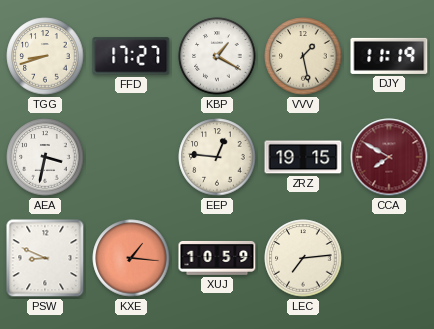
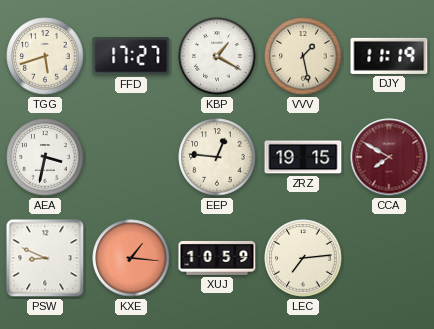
TGG: 8:42 -> 5:42 (45, 56)
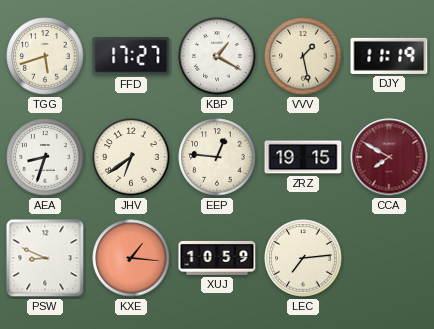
AEA: 3:32 -> 8:33 (45, 157)
JHV: none -> 6:39 (131, 157)
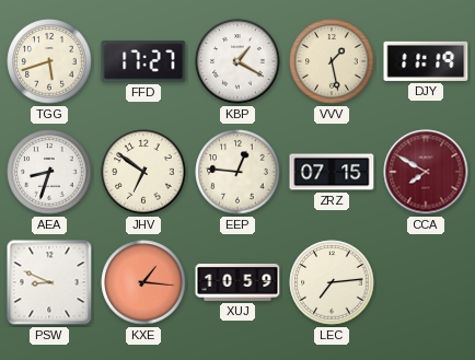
JHV: 6:39 -> 6:51 (143, 172)
ZRZ: 19:15 -> 07:15 (332, 172)
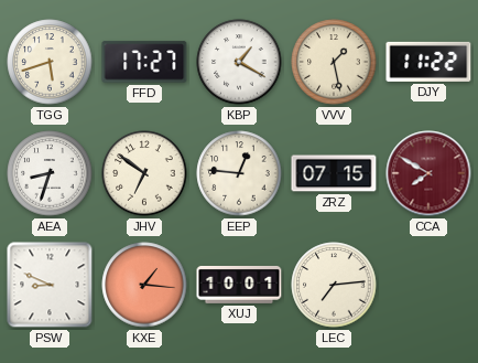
DJY: 11:19 -> 11:22 (428, 62)
XUJ: 10:59 -> 10:01 (239, 285)
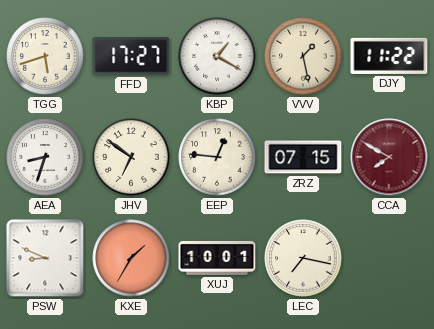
KXE: 1:16 -> 1:35 (131, 258)
LEC: 7:14 -> 7:17 (303, 258)
